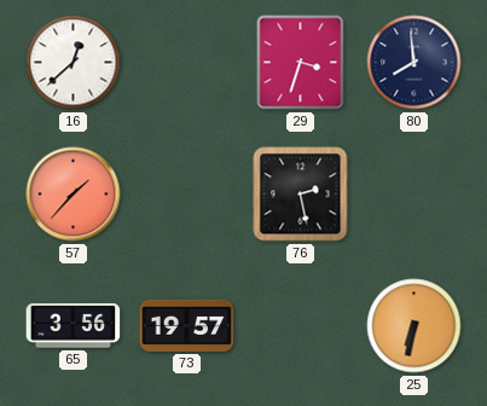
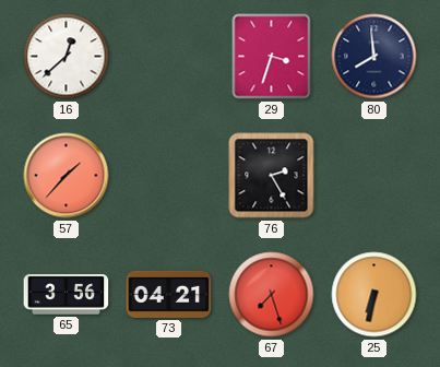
76: 2:28 -> 2:25 (272, 176)
73: 19:57 -> 04:21 (169, 294)
67: none -> 7:27 (272, 295)
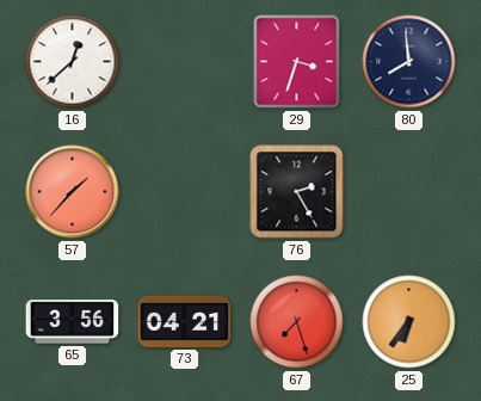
25: 6:32 -> 6:36 (409, 322)
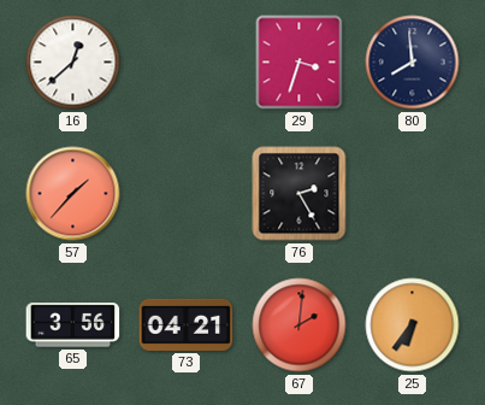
67: 7:27 -> 2:01 (300, 325)
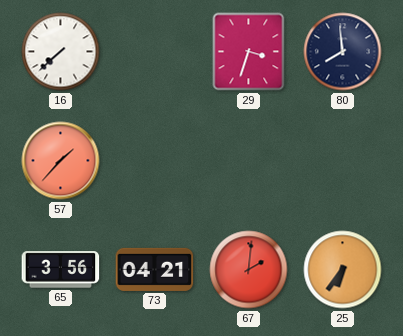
16: 12:38 -> 7:38 (61, 52)
76: 2:25 -> none (300, 194)
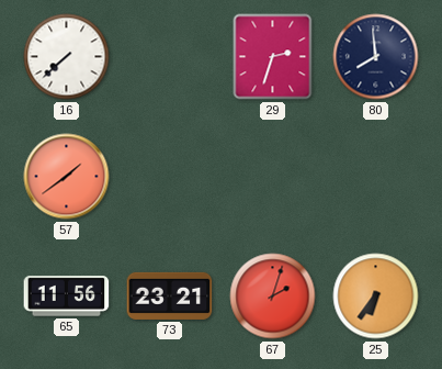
29: 3:33 -> 2:33 (273, 57)
57: 1:37 -> 1:39 (67, 177)
65: 3:56 -> 11:56 (67, 297)
73: 04:21 -> 23:21 (170, 295)
67: 2:01 -> 2:03 (273, 297)
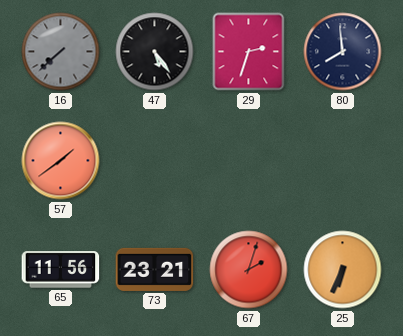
16 dial: white -> grey (61, 52)
47: none -> 5:24 (155, 52)
25: 6:36 -> 6:34 (343, 270)
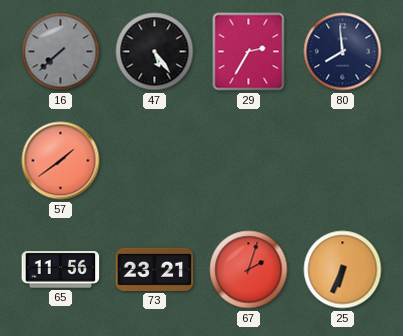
29: 2:33 -> 2:35 (249, 52)
